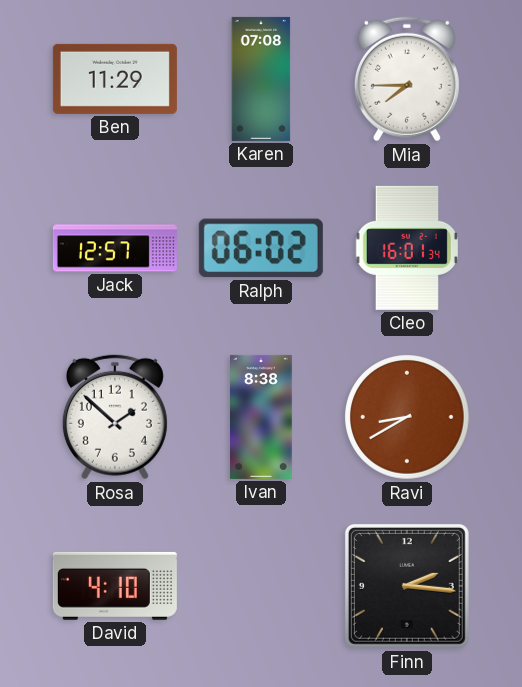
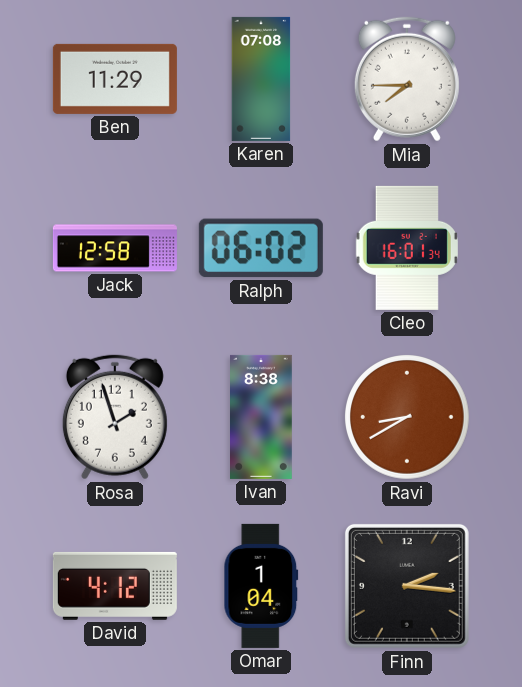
Jack: 12:57 -> 12:58 (115, 248)
Rosa: 1:52 -> 1:57 (115, 417)
David: 4:10 -> 4:12 (115, 586)
Omar: none -> 1:04 (261, 586)
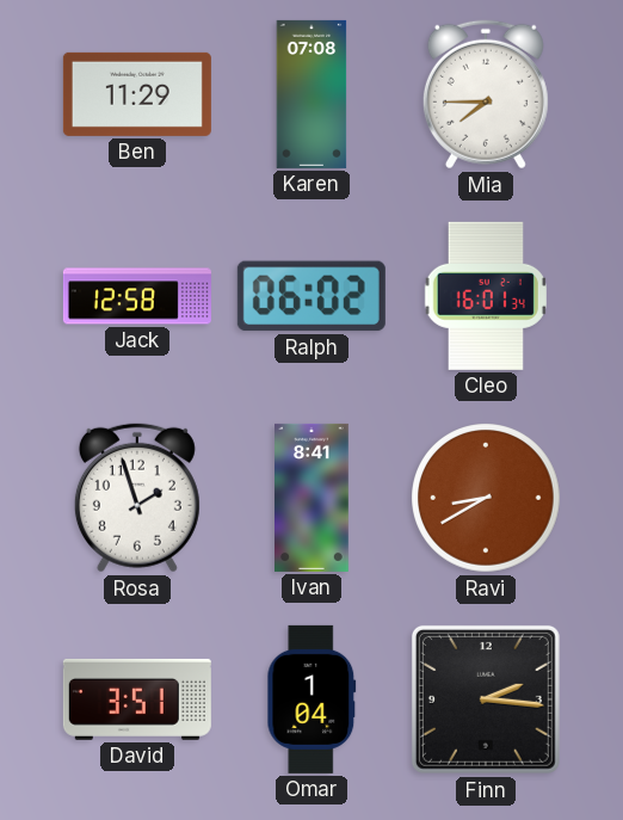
Ivan: 8:38 -> 8:41 (313, 498)
David: 4:12 -> 3:51 (137, 699)
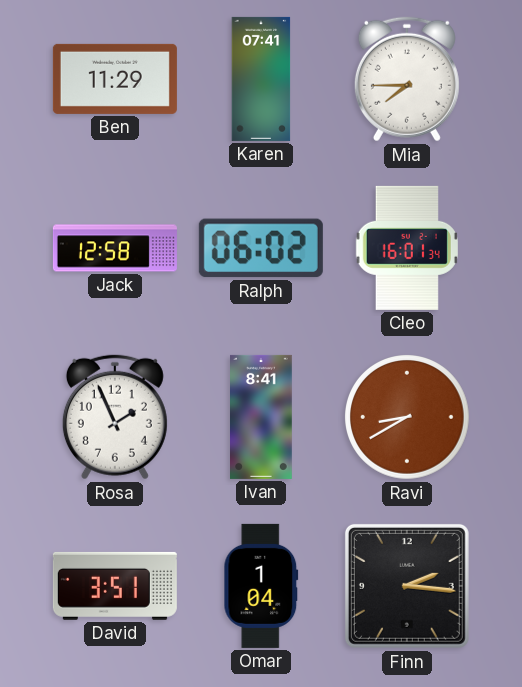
Karen: 07:08 -> 07:41 (261, 79)
Rosa: 1:57 -> 1:56 (115, 417)
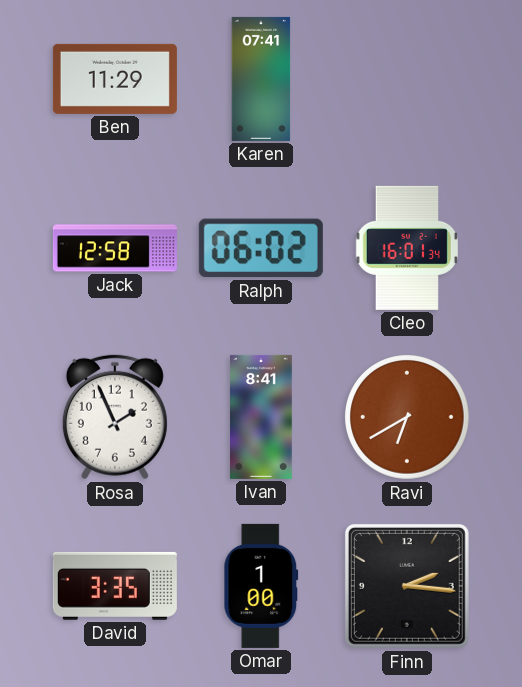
Mia: 7:45 -> none (407, 79)
Ravi: 8:40 -> 6:40 (408, 418)
David: 3:51 -> 3:35 (115, 586)
Omar: 1:04 -> 1:00 (261, 586)
